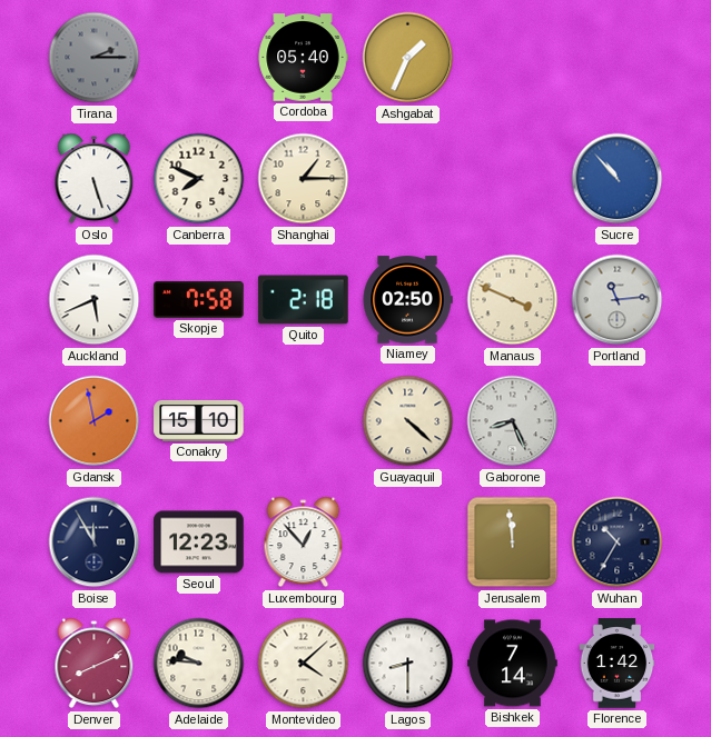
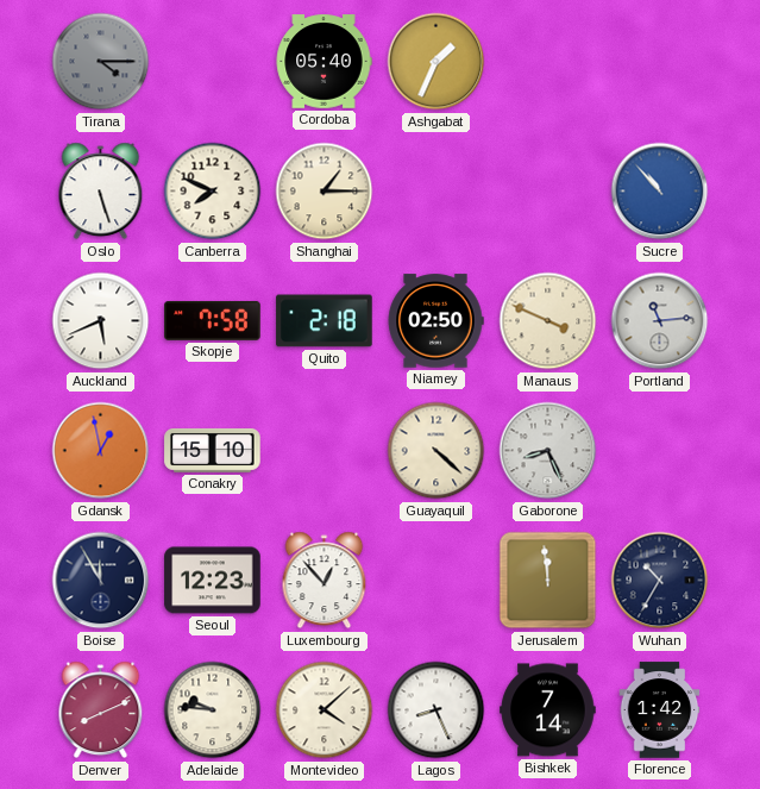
Tirana: 2:15 -> 4:15 (101, 62)
Gdansk: 1:58 -> 12:58 (101, 451)
Lagos: 8:30 -> 8:26 (436, 710)
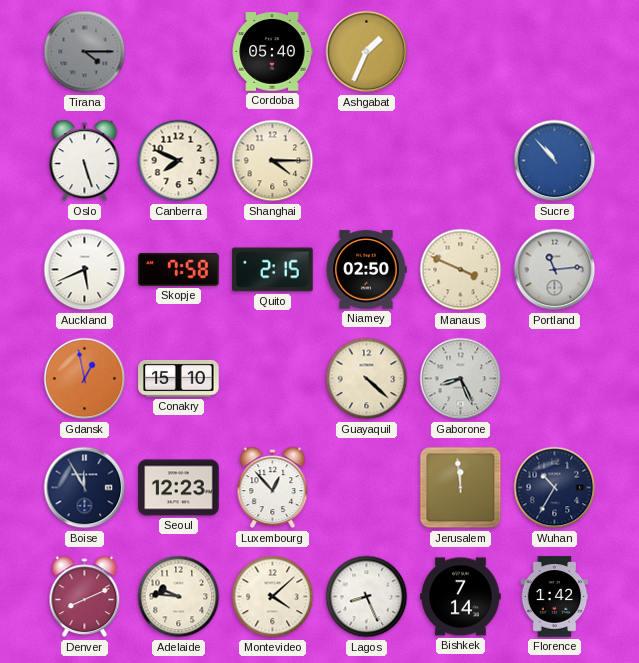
Shanghai: 1:15 -> 4:15 (273, 161)
Quito: 2:18 -> 2:15 (273, 270)
